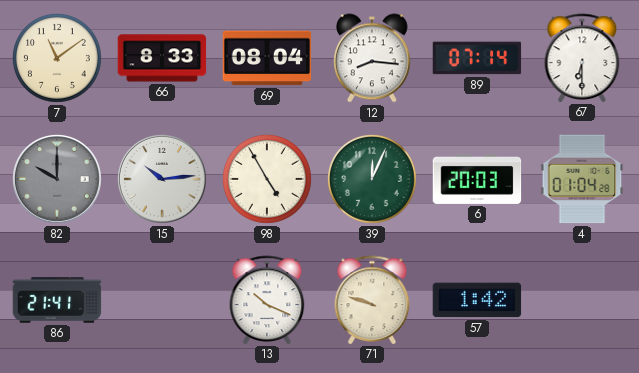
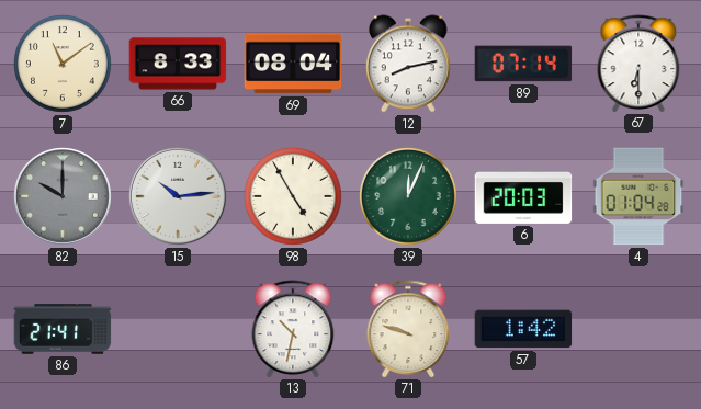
12: 8:16 -> 8:13 (409, 64)
13: 10:19 -> 10:32 (293, 329)
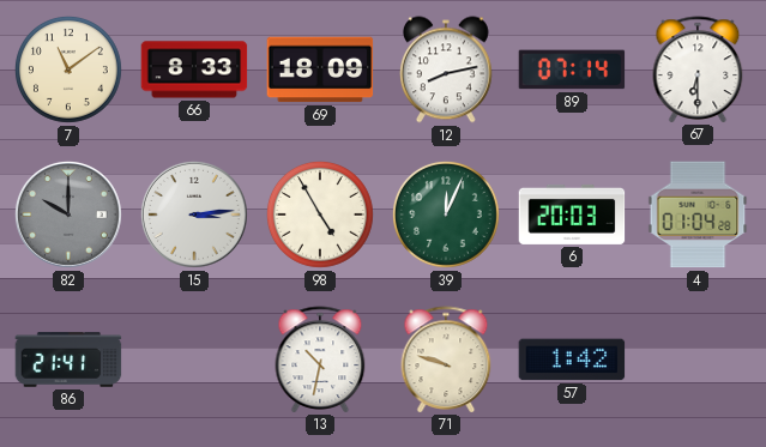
69: 08:04 -> 18:09 (320, 70)
15: 10:14 -> 3:14 (194, 215)
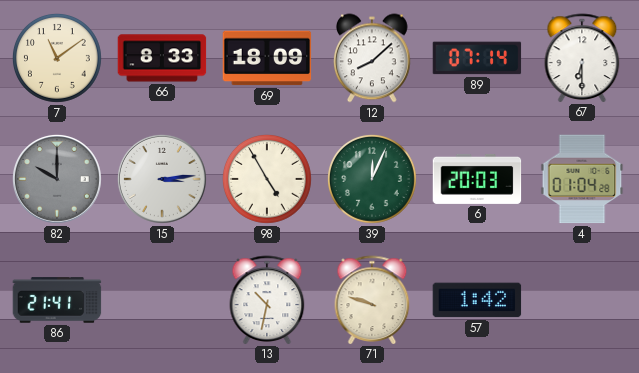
12: 8:13 -> 8:08 (373, 58)
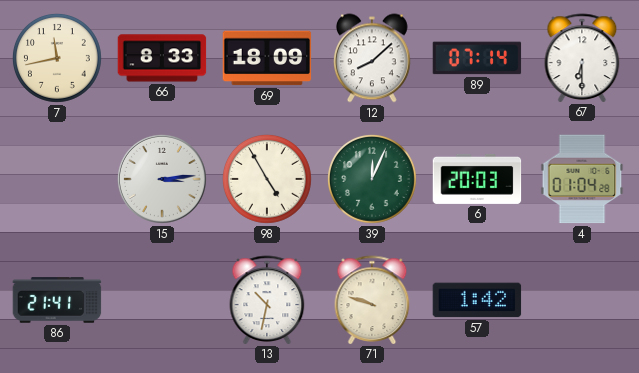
7: 11:09 -> 11:43 (57, 58)
82: 10:00 -> none (57, 179)
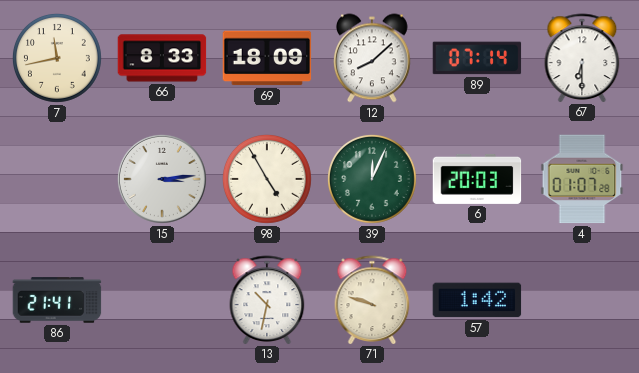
4: 01:04 -> 01:07 (582, 179)
